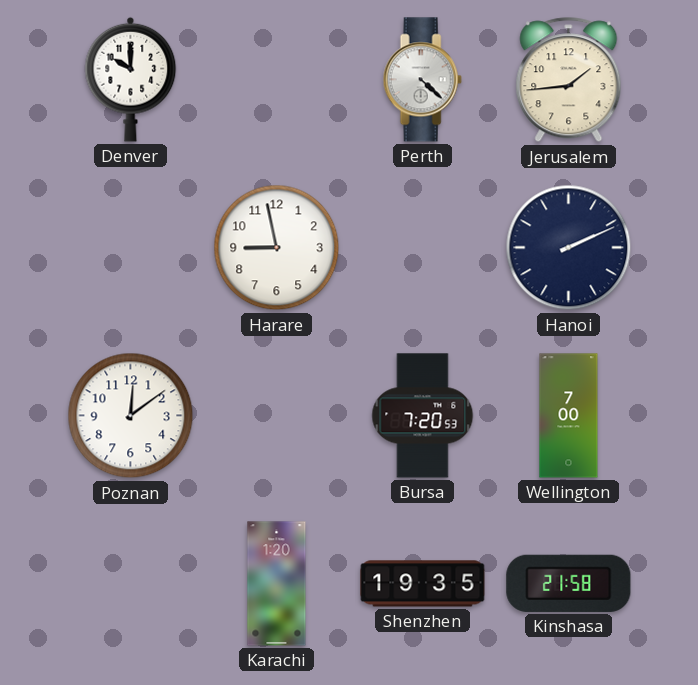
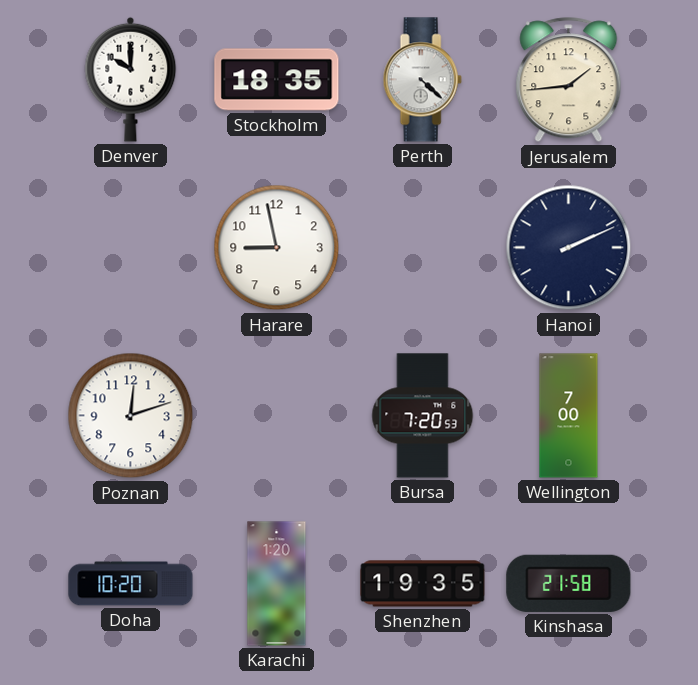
Stockholm: none -> 18:35 (277, 80)
Poznan: 12:09 -> 12:12 (131, 416)
Doha: none -> 10:20 (131, 584)
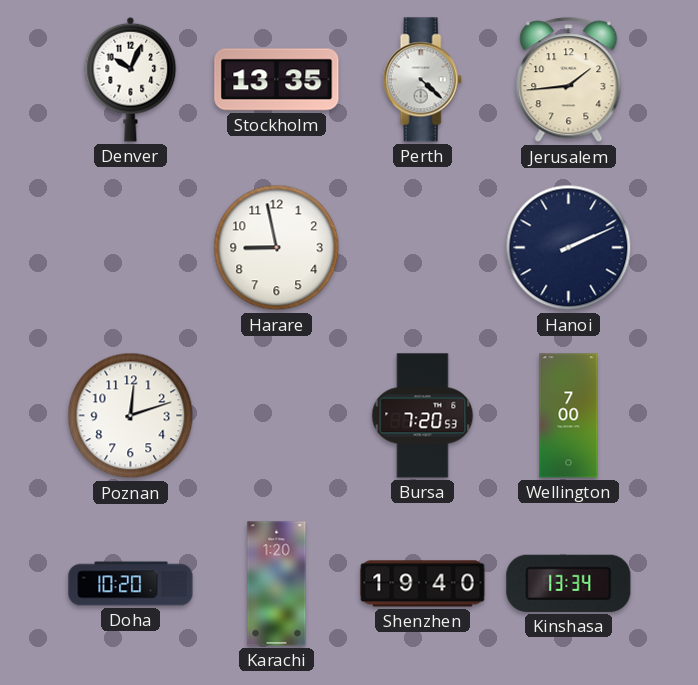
Denver: 10:00 -> 10:04 (131, 79)
Stockholm: 18:35 -> 13:35 (277, 80)
Shenzhen: 19:35 -> 19:40 (423, 584)
Kinshasa: 21:58 -> 13:34 (569, 583)
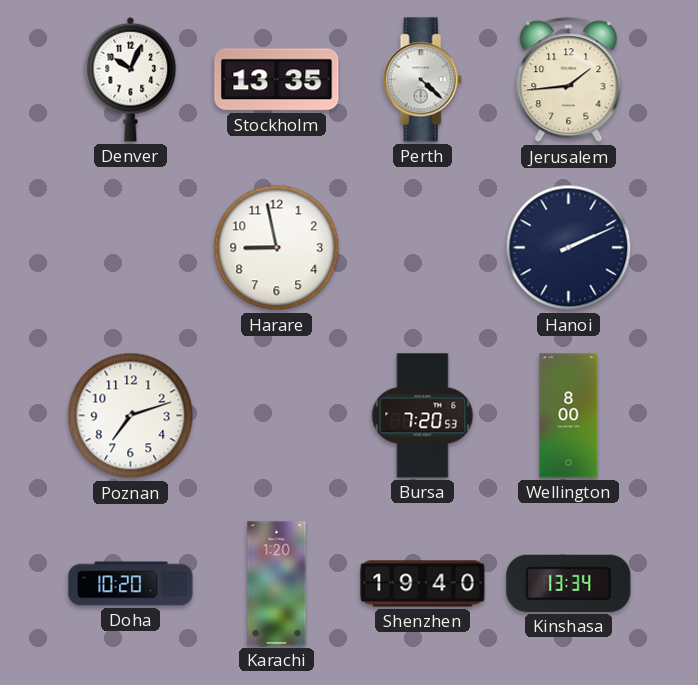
Poznan: 12:12 -> 7:12 (131, 416)
Wellington: 7:00 -> 8:00 (569, 416)
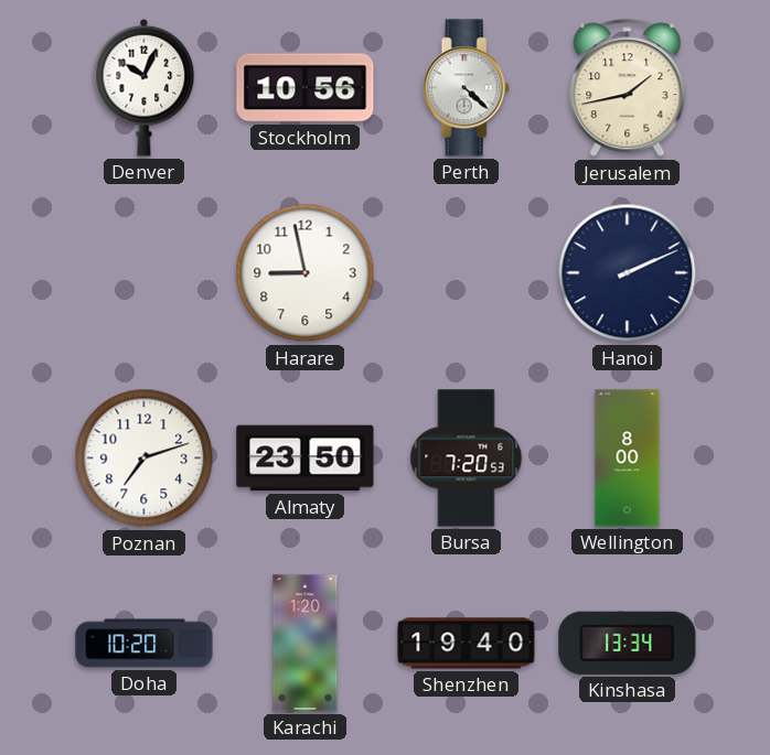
Stockholm: 13:35 -> 10:56 (306, 88)
Jerusalem: 1:44 -> 1:43 (628, 88)
Almaty: none -> 23:50 (306, 459)
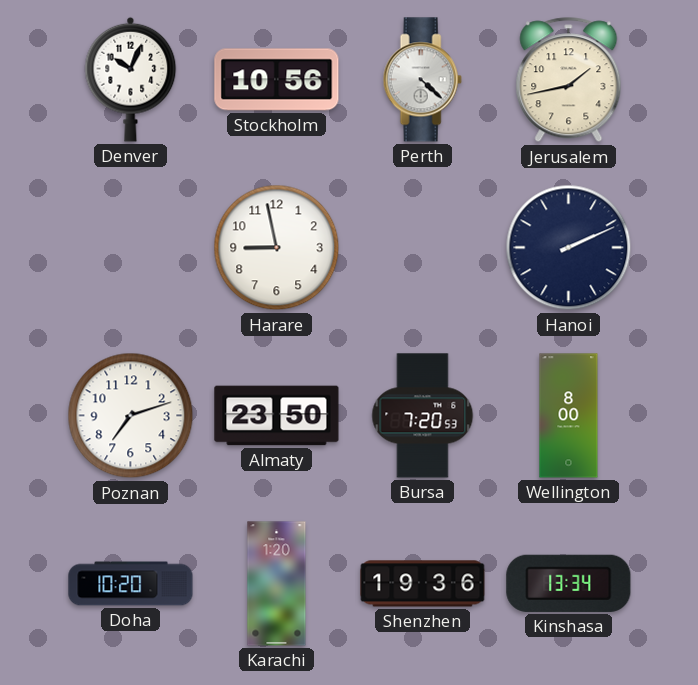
Shenzhen: 19:40 -> 19:36 (423, 584)
